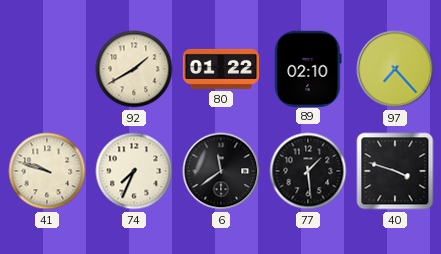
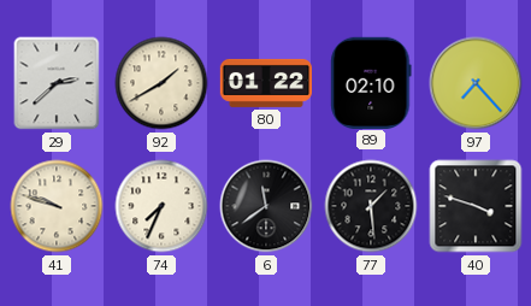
29: none -> 2:38 (57, 83)
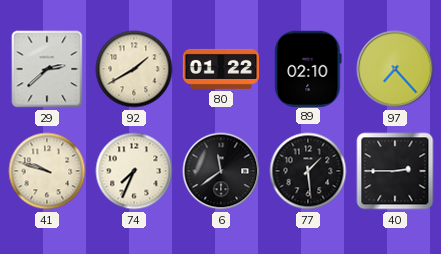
40: 3:48 -> 2:45 (395, 171)
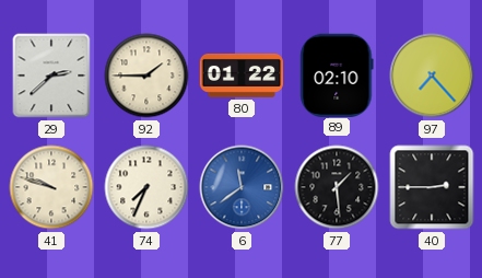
92: 1:40 -> 1:45 (146, 76)
6 dial: black -> blue (242, 187)
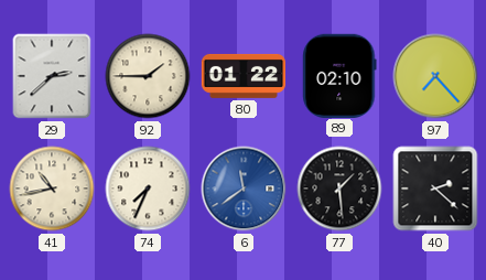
41: 9:48 -> 10:43 (52, 189)
40: 2:45 -> 2:22 (435, 189)
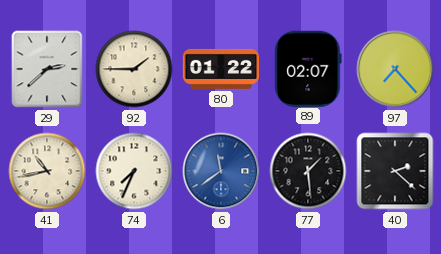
89: 02:10 -> 02:07 (308, 68)
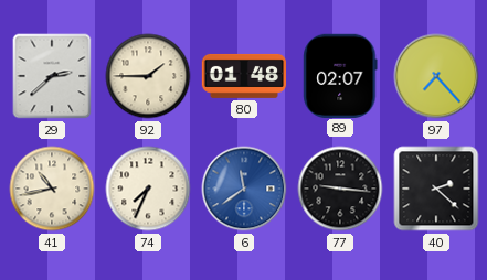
80: 01:22 -> 01:48 (243, 76)
77: 1:29 -> 9:16 (340, 189)
